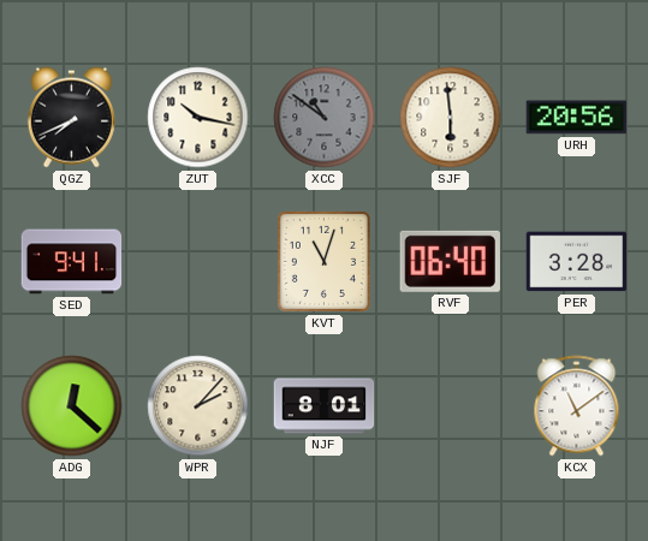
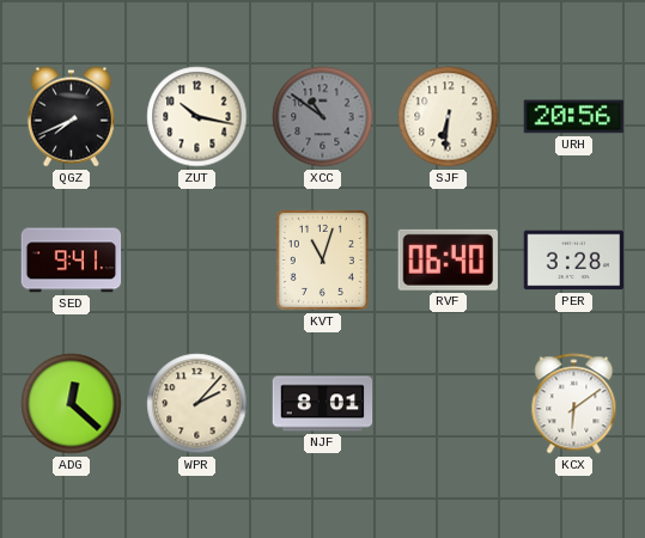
SJF: 5:59 -> 6:31 (449, 117)
KCX: 11:09 -> 6:09 (574, 404)
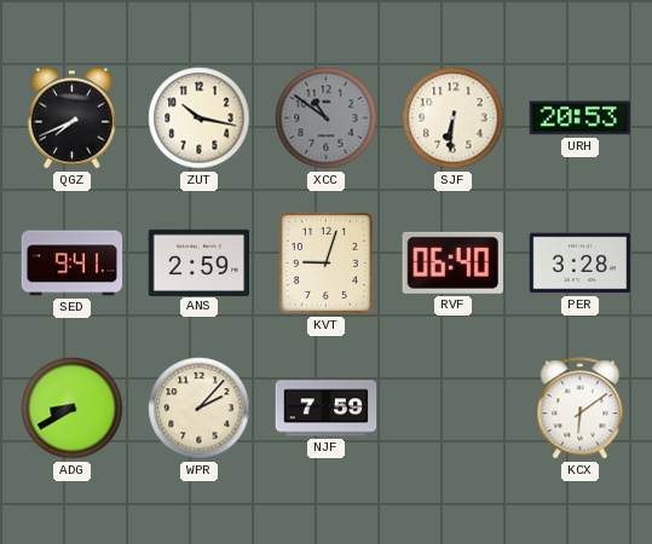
URH: 20:56 -> 20:53 (581, 118)
ANS: none -> 2:59 (200, 262)
KVT: 11:03 -> 9:03 (325, 262)
ADG: 12:22 -> 8:40 (73, 409)
NJF: 8:01 -> 7:59 (327, 409)
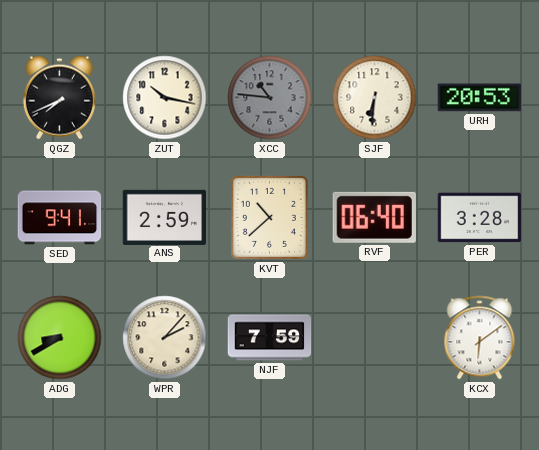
XCC: 10:51 -> 10:46 (270, 98)
KVT: 9:03 -> 10:38 (269, 217)
